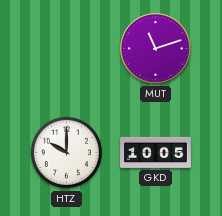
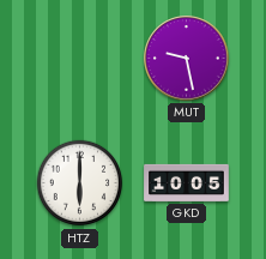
MUT: 11:12 -> 9:28 (187, 59)
HTZ: 10:00 -> 6:00 (80, 183)
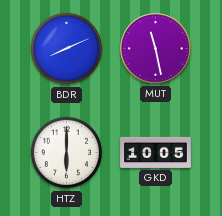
BDR: none -> 8:11 (67, 49)
MUT: 9:28 -> 11:28 (156, 49)
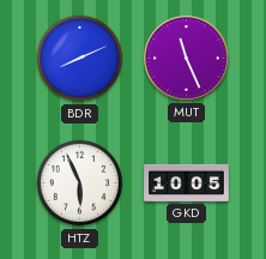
MUT: 11:28 -> 11:26 (187, 59)
HTZ: 6:00 -> 5:56 (80, 183)
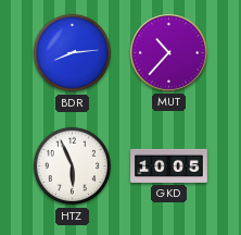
BDR: 8:11 -> 8:14 (73, 53)
MUT: 11:26 -> 10:37 (169, 53)
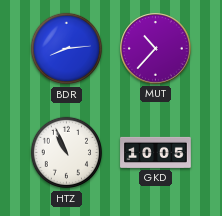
HTZ: 5:56 -> 10:56 (67, 153)
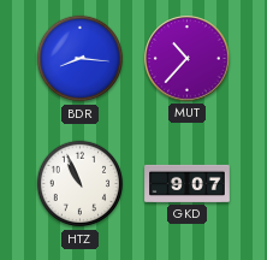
BDR: 8:14 -> 8:16 (81, 59)
GKD: 10:05 -> 9:07 (188, 183)
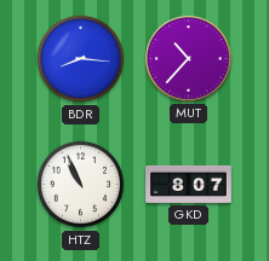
GKD: 9:07 -> 8:07 (189, 184)
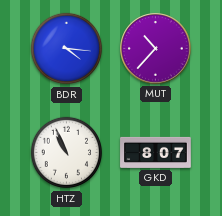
BDR: 8:16 -> 4:16 (67, 49)
